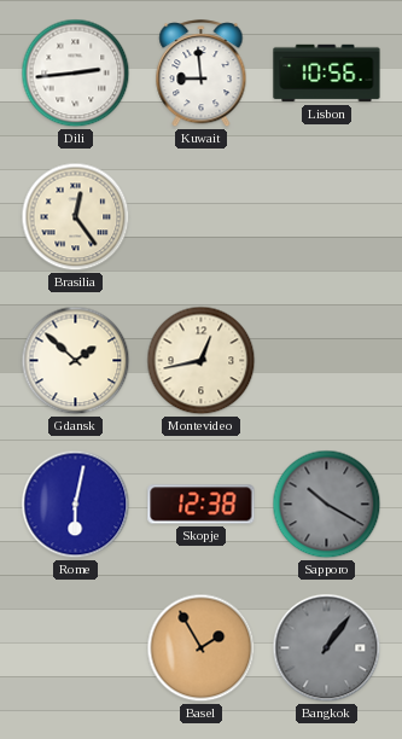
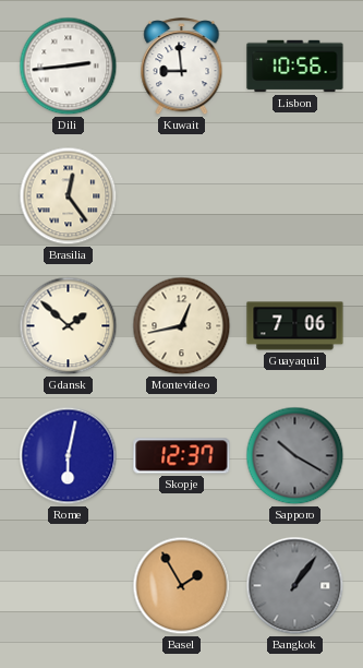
Guayaquil: none -> 7:06 (295, 326)
Skopje: 12:38 -> 12:37 (182, 456)
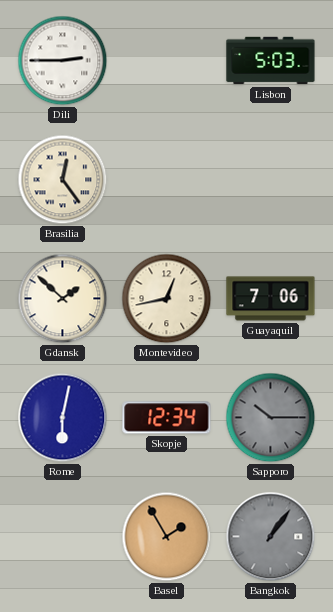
Dili: 2:44 -> 2:45 (63, 61)
Kuwait: 8:59 -> none (182, 67)
Lisbon: 10:56 -> 5:03 (271, 61)
Skopje: 12:37 -> 12:34 (167, 418)
Sapporo: 10:20 -> 10:15 (271, 418)
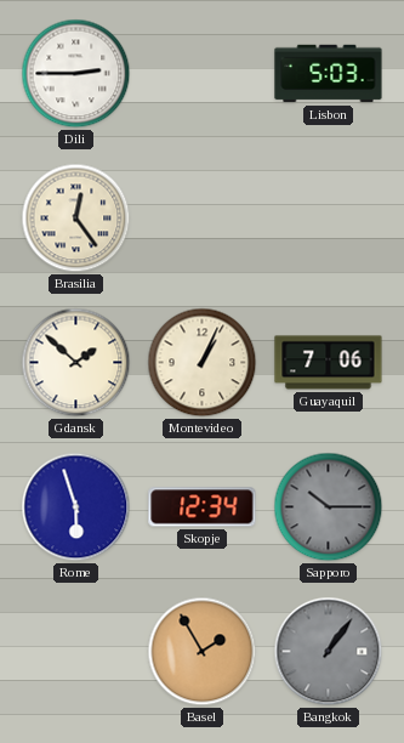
Montevideo: 12:43 -> 1:04 (203, 363)
Rome: 6:02 -> 5:57 (76, 507)
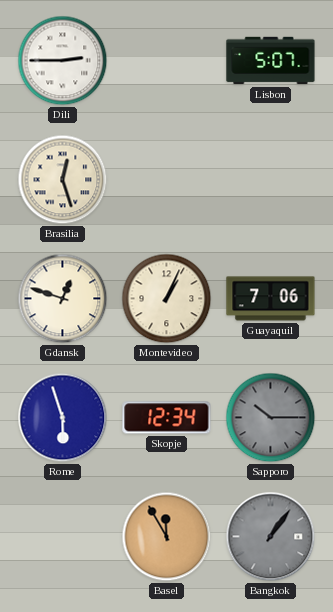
Lisbon: 5:03 -> 5:07 (271, 61)
Brasilia: 12:24 -> 12:27 (63, 180)
Gdansk: 1:52 -> 12:48 (63, 299)
Basel: 1:55 -> 11:55 (167, 537)
